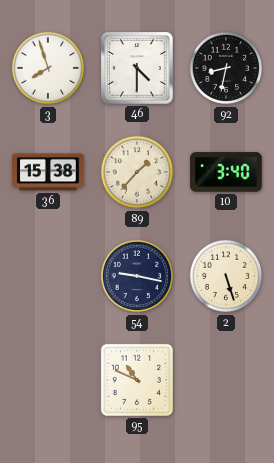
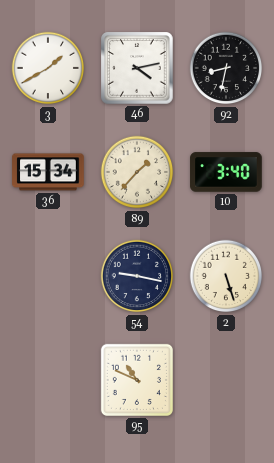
3: 7:57 -> 1:40 (48, 68)
46: 4:30 -> 4:13 (137, 68)
36: 15:38 -> 15:34 (48, 172)
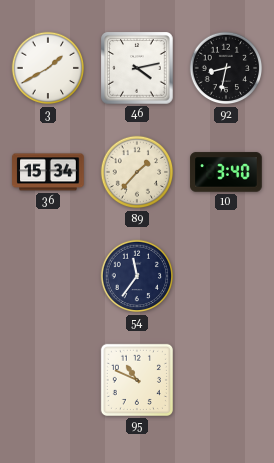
54: 9:17 -> 11:36 (137, 276)
2: 5:27 -> none (226, 276)
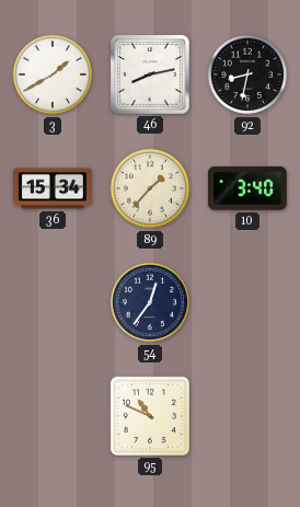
46: 4:13 -> 8:13 (150, 74)
54: 11:36 -> 12:36 (150, 302)
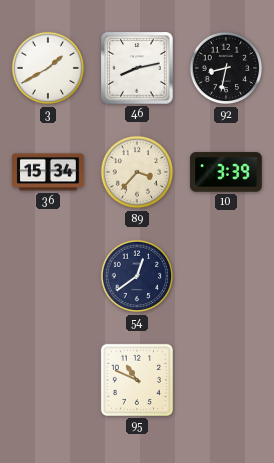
89: 1:37 -> 3:37 (137, 172)
10: 3:40 -> 3:39 (226, 172)
54: 12:36 -> 12:39 (137, 276)
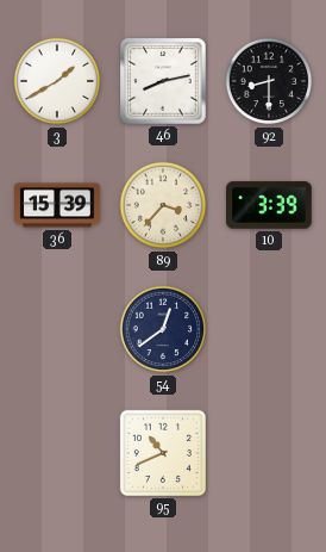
92: 8:32 -> 8:30 (269, 81)
36: 15:34 -> 15:39 (57, 205)
95: 10:49 -> 10:41 (163, 453)
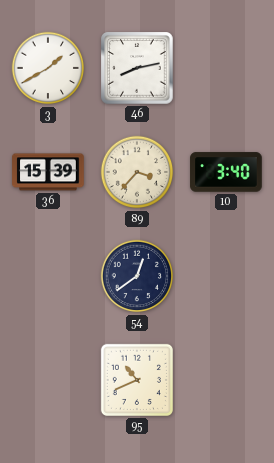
92: 8:30 -> none (269, 81)
10: 3:39 -> 3:40 (226, 172)
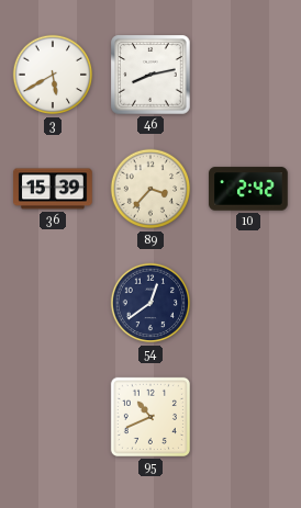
3: 1:40 -> 5:40 (53, 75)
10: 3:40 -> 2:42 (248, 189)
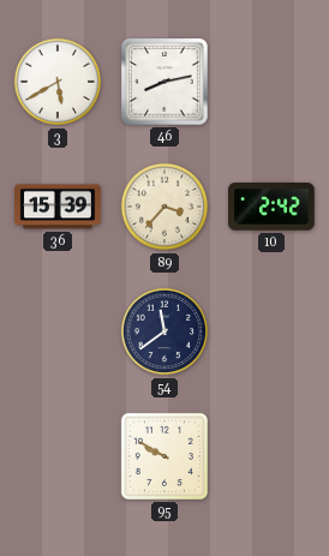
54: 12:39 -> 11:39 (164, 331)
95: 10:41 -> 9:50 (164, 456)
